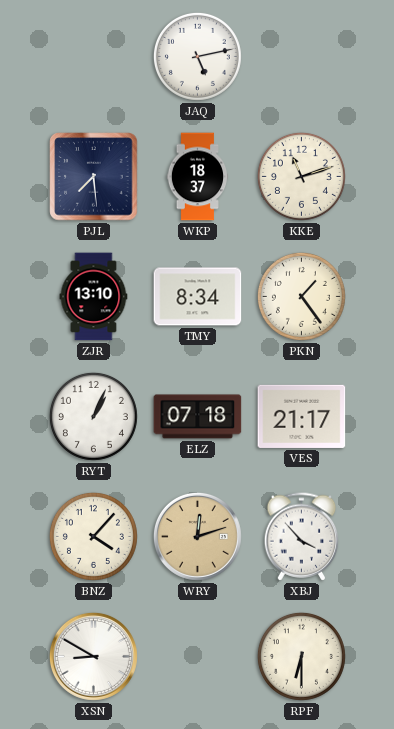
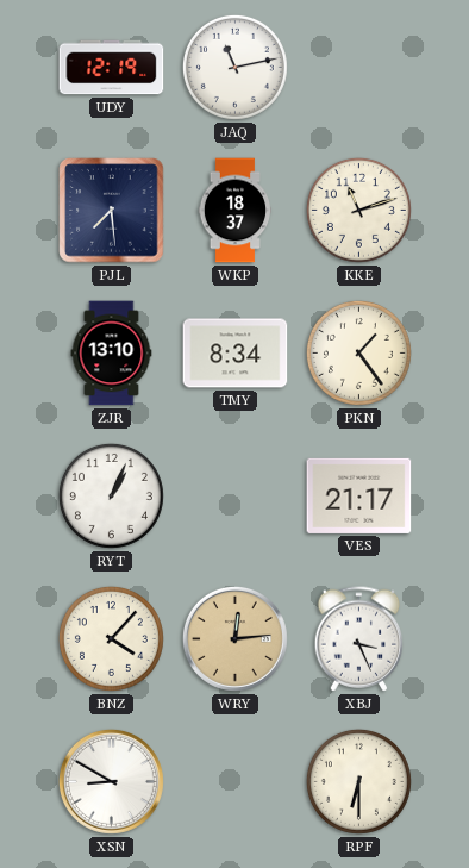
UDY: none -> 12:19 (112, 68)
JAQ: 5:13 -> 11:13 (234, 67)
ELZ: 07:18 -> none (198, 417)
WRY: 12:12 -> 12:14 (234, 638)
XBJ: 3:53 -> 3:26 (359, 639)
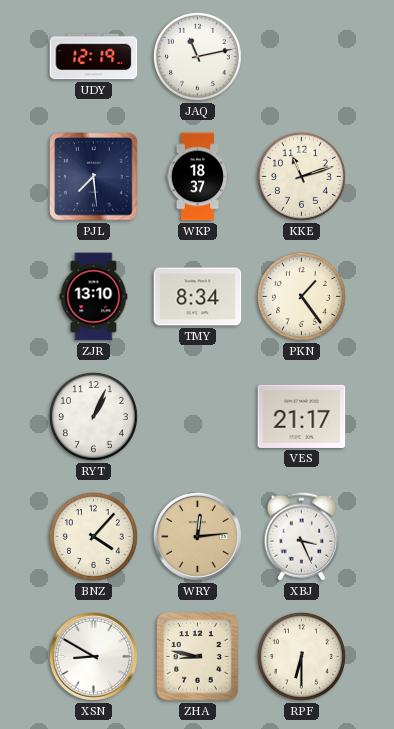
ZHA: none -> 8:47 (198, 657)
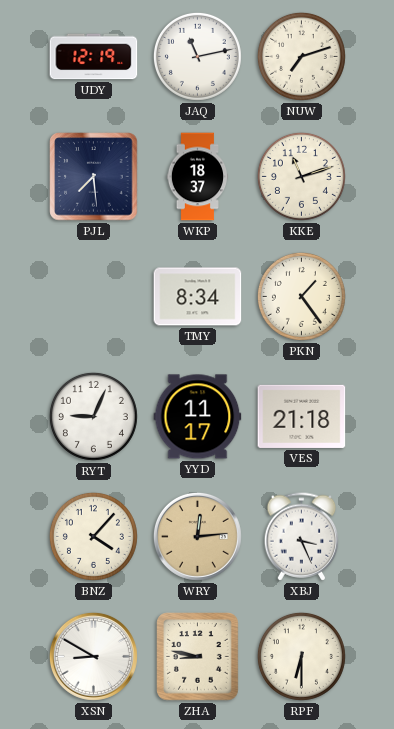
NUW: none -> 7:12 (301, 56)
ZJR: 13:10 -> none (94, 297)
RYT: 1:04 -> 9:04 (93, 416)
YYD: none -> 11:17 (198, 417)
VES: 21:17 -> 21:18 (302, 416)
